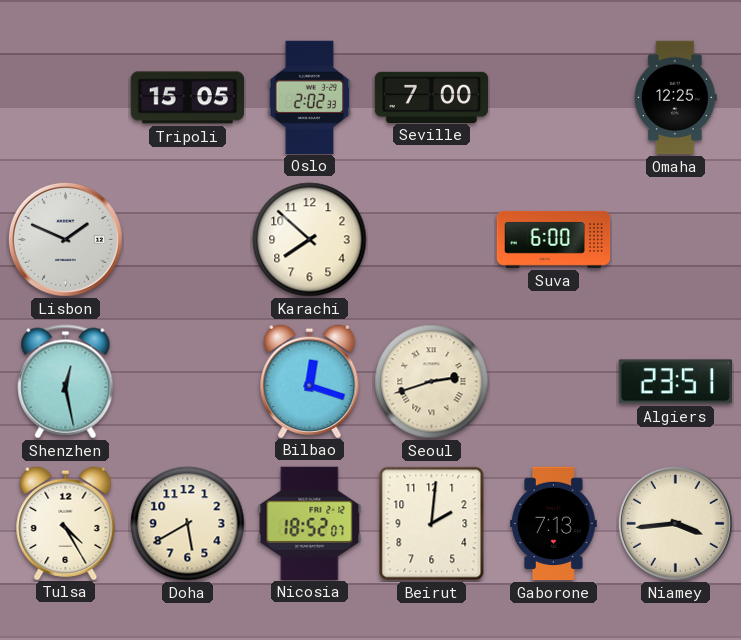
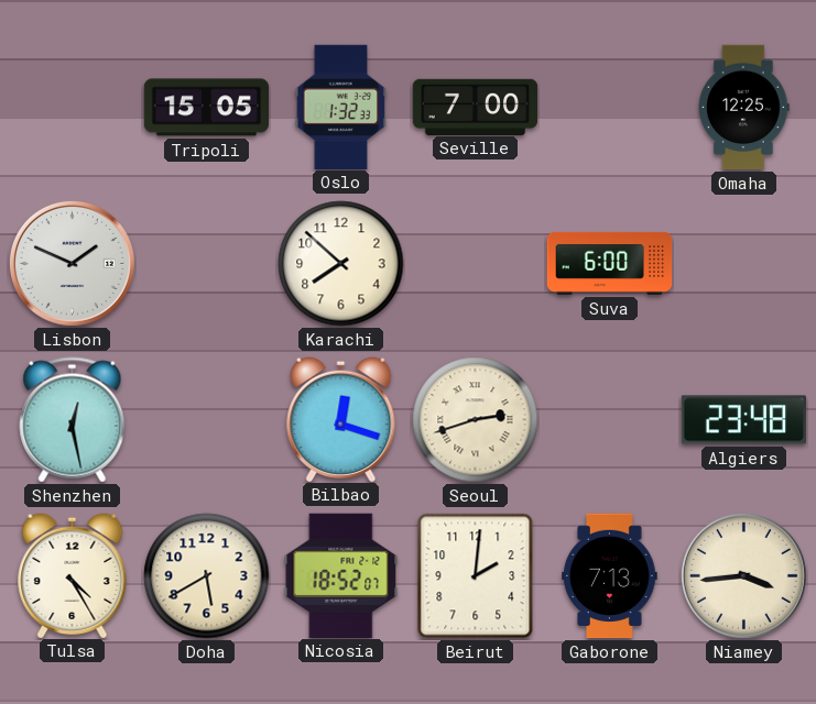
Oslo: 2:02 -> 1:32 (341, 107)
Algiers: 23:51 -> 23:48 (743, 420)
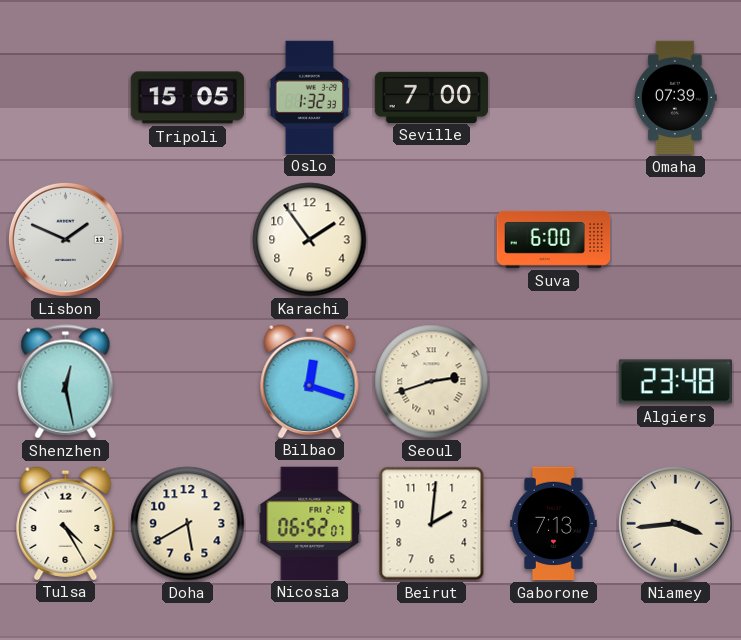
Omaha: 12:25 -> 07:39 (676, 98)
Karachi: 7:52 -> 1:54 (310, 240)
Nicosia: 18:52 -> 06:52 (310, 523)
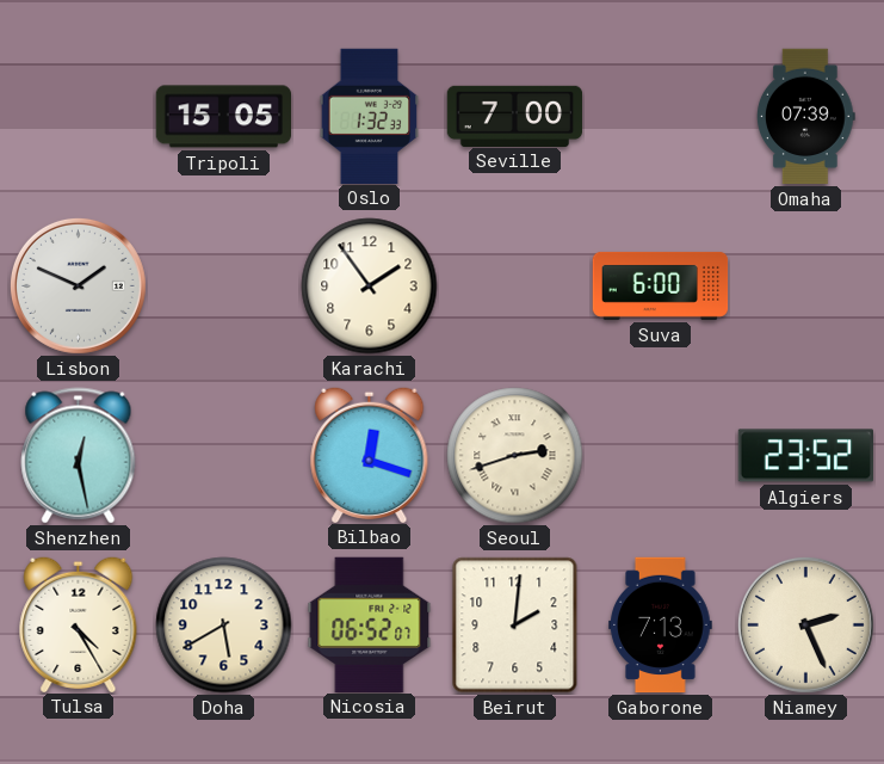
Algiers: 23:48 -> 23:52 (805, 456)
Niamey: 3:44 -> 2:26 (805, 624)
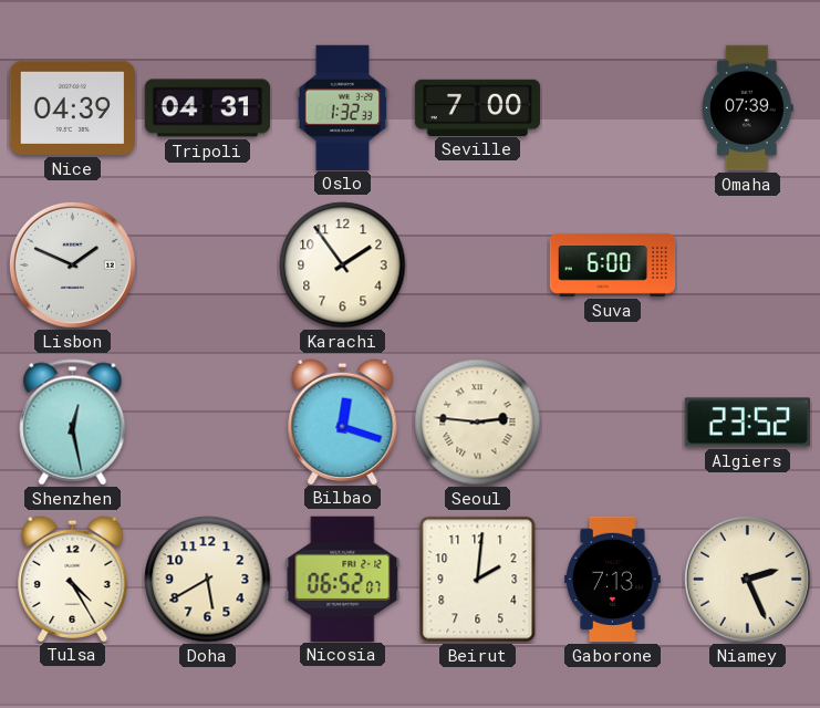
Nice: none -> 04:39 (72, 107)
Tripoli: 15:05 -> 04:31 (207, 108)
Seoul: 2:42 -> 2:46 (478, 423)
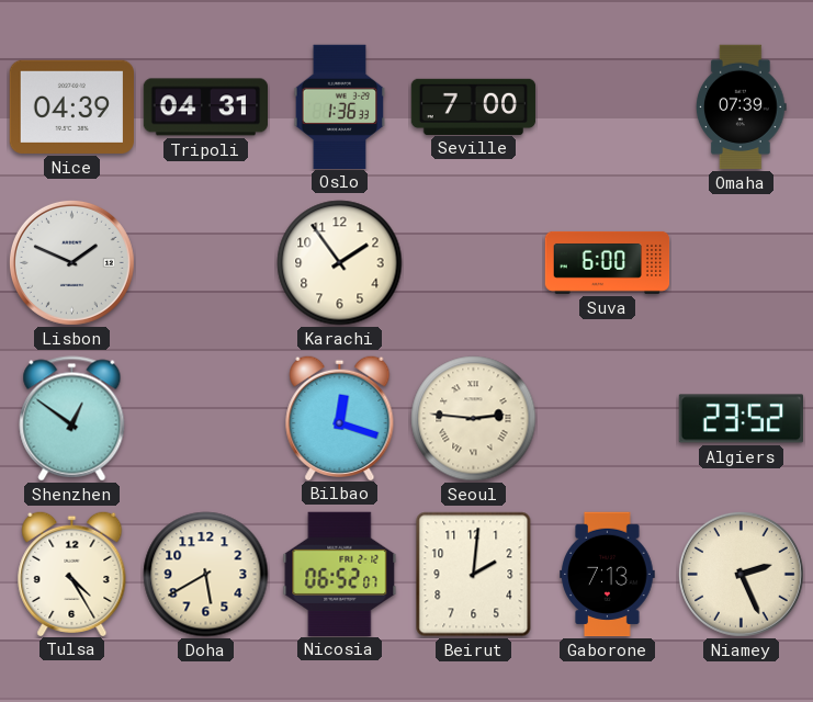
Oslo: 1:32 -> 1:36 (340, 106)
Shenzhen: 12:28 -> 12:51 (72, 419)
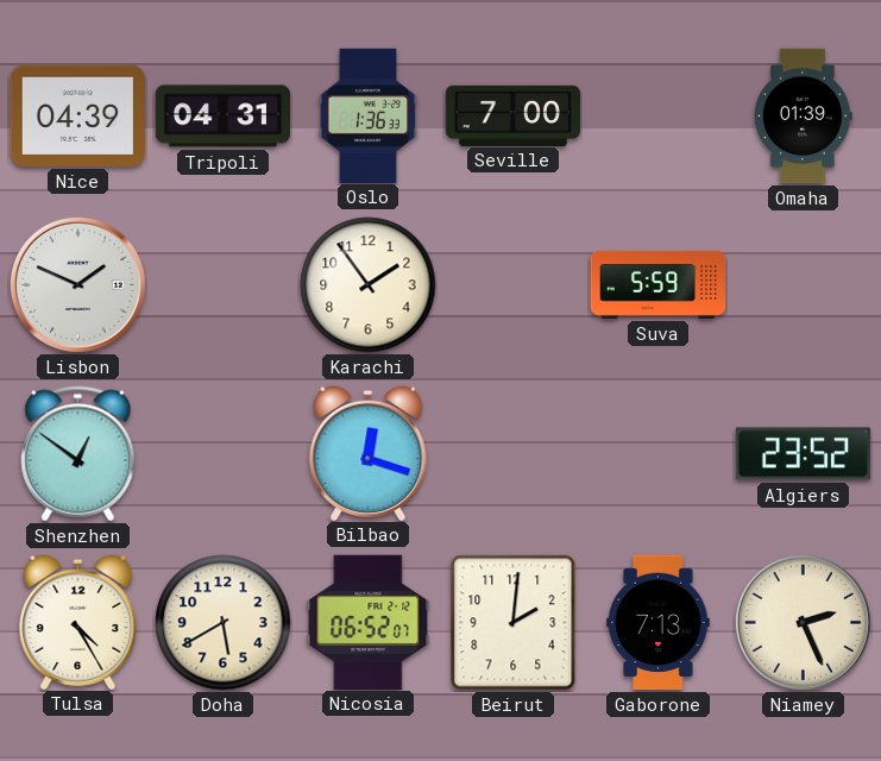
Omaha: 07:39 -> 01:39 (804, 117)
Suva: 6:00 -> 5:59 (659, 284)
Seoul: 2:46 -> none (474, 419)
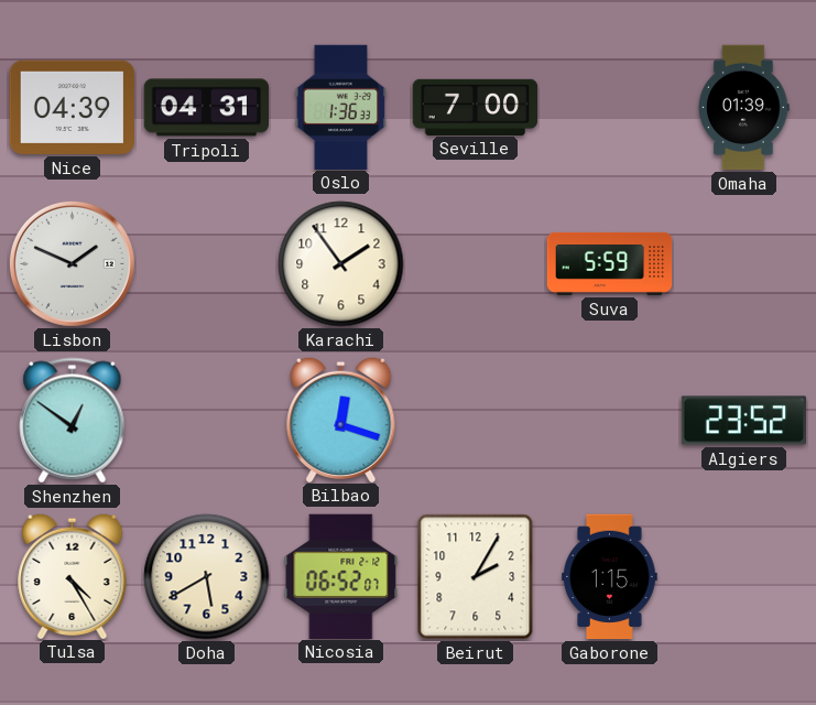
Beirut: 2:01 -> 2:05 (476, 577)
Gaborone: 7:13 -> 1:15 (610, 577)
Niamey: 2:26 -> none (803, 622)
